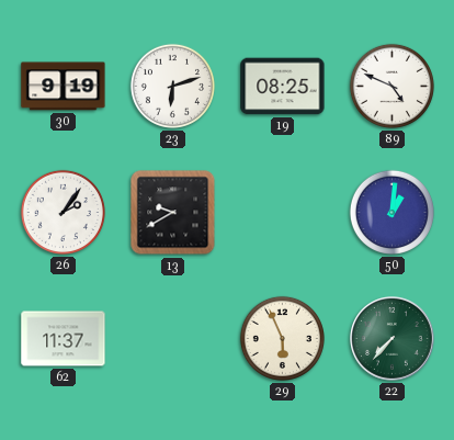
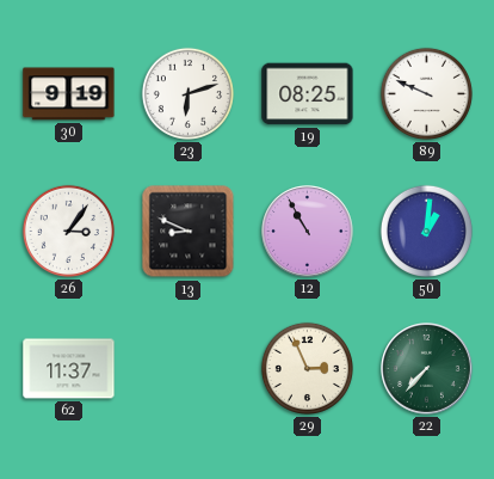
89: 4:49 -> 9:49 (426, 93)
26: 2:06 -> 3:06 (68, 231)
13: 9:40 -> 8:49 (189, 232)
12: none -> 10:55 (308, 232)
29: 5:56 -> 2:56 (307, 368)
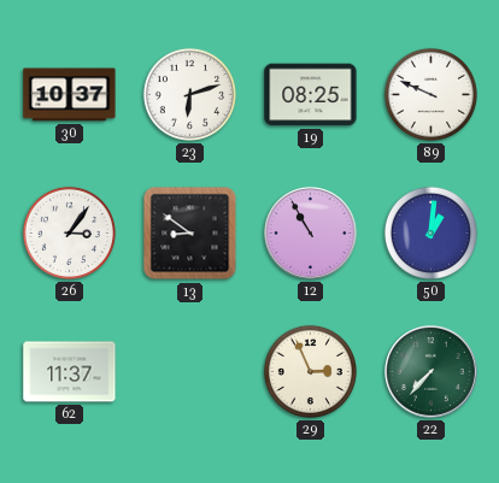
30: 9:19 -> 10:37 (70, 95)
13: 8:49 -> 8:51 (190, 234)
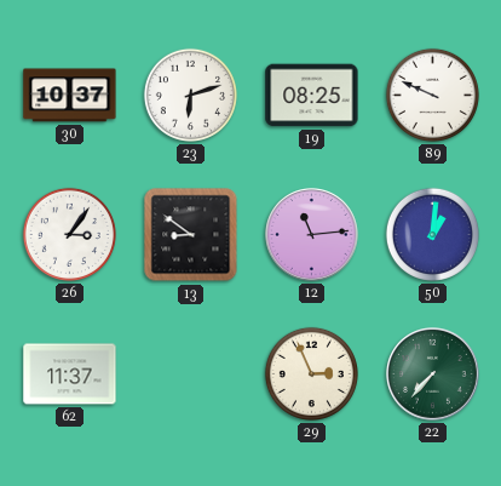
12: 10:55 -> 11:14 (312, 235)
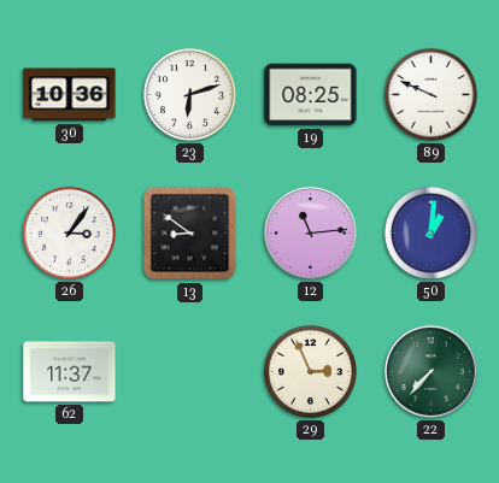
30: 10:37 -> 10:36 (70, 95)
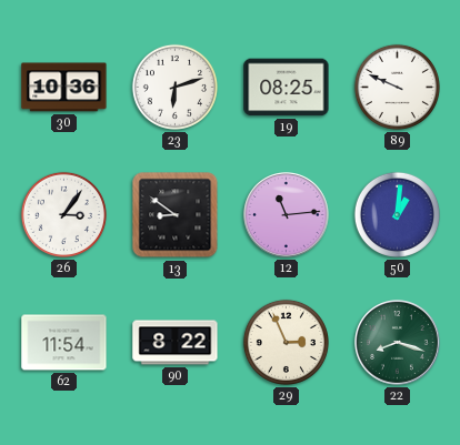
62: 11:37 -> 11:54 (64, 343)
90: none -> 8:22 (176, 343)
22: 7:37 -> 8:18 (398, 343)
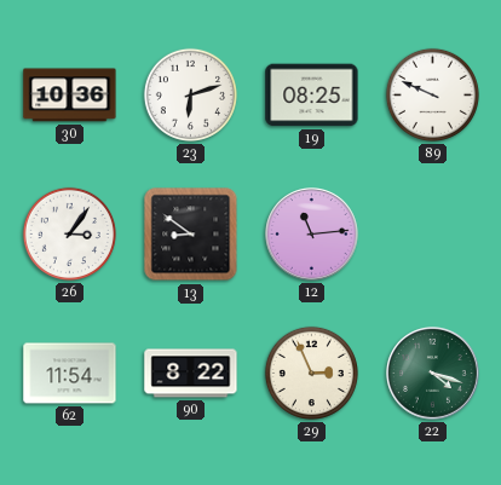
50: 1:01 -> none (397, 214)
22: 8:18 -> 4:18 (433, 374)
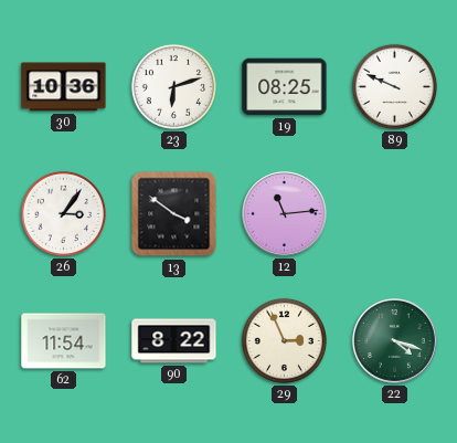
13: 8:51 -> 3:51 (174, 214)
